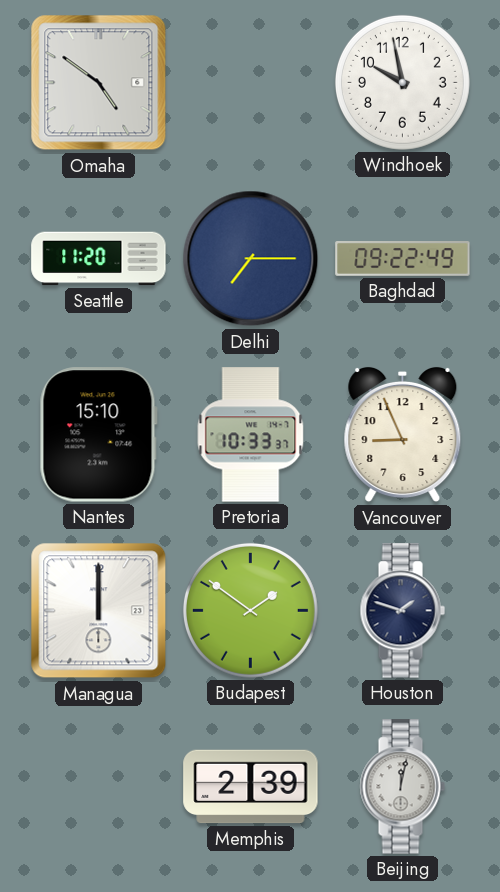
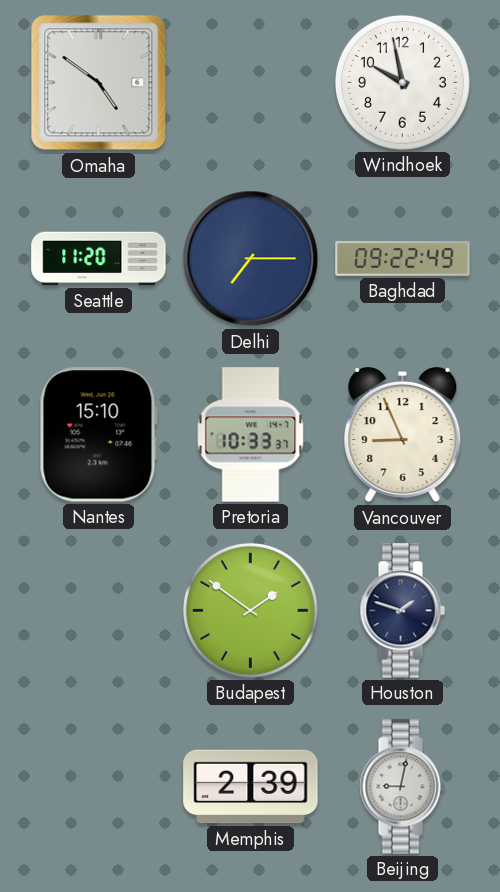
Managua: 12:00 -> none (99, 611)
Beijing: 12:02 -> 9:02 (402, 787)
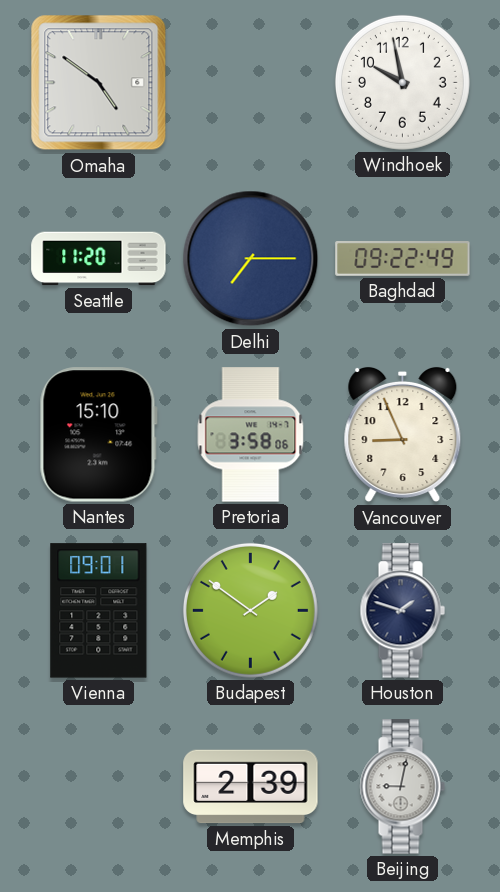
Pretoria: 10:33 -> 3:58 (251, 435)
Vienna: none -> 09:01 (99, 611)
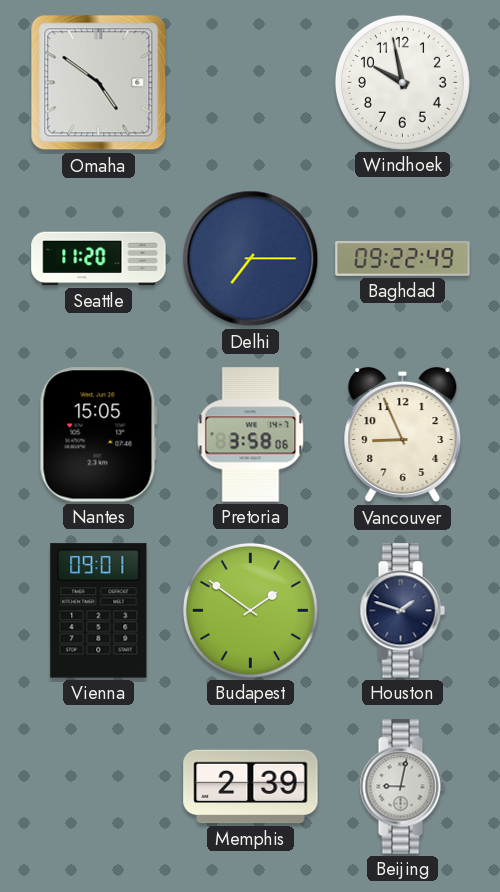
Nantes: 15:10 -> 15:05 (98, 435)
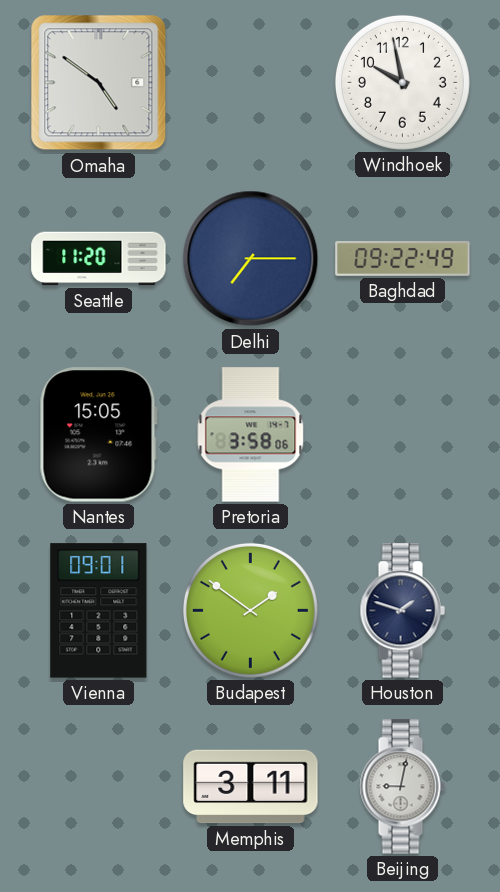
Vancouver: 8:56 -> none (403, 435)
Memphis: 2:39 -> 3:11 (251, 787)
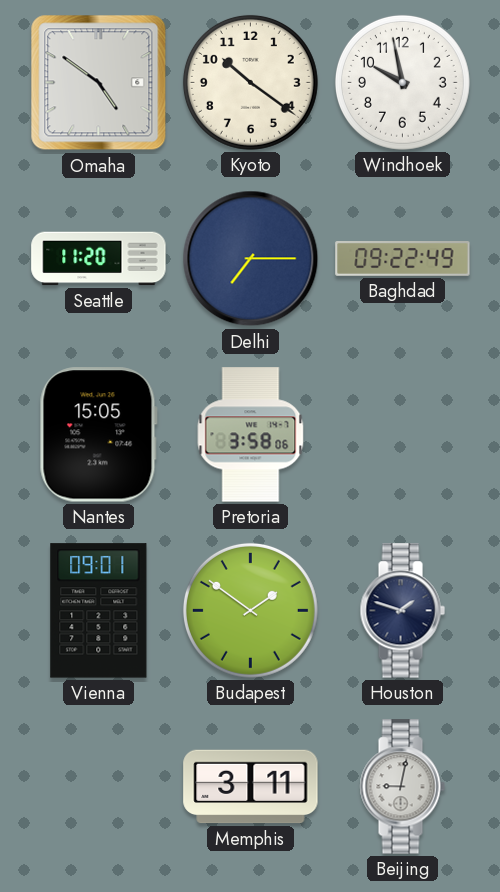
Kyoto: none -> 10:21 (250, 82)
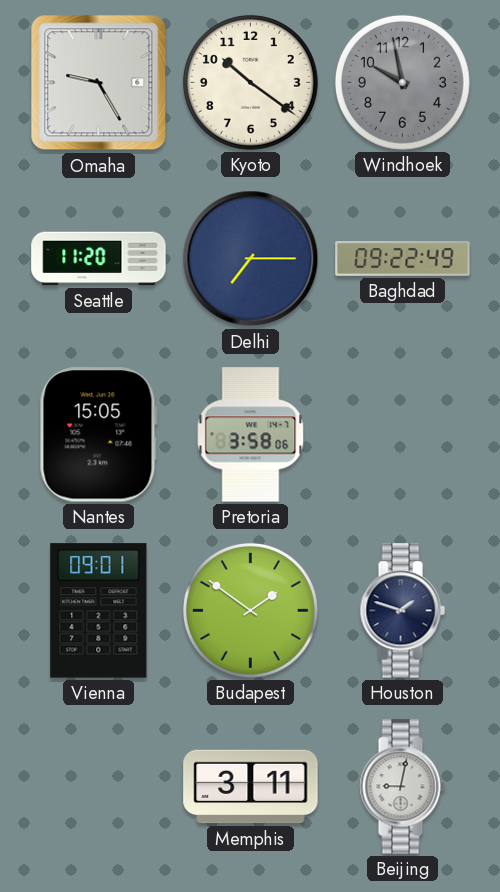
Omaha: 4:51 -> 9:25 (99, 83)
Windhoek dial: white -> grey (402, 82)
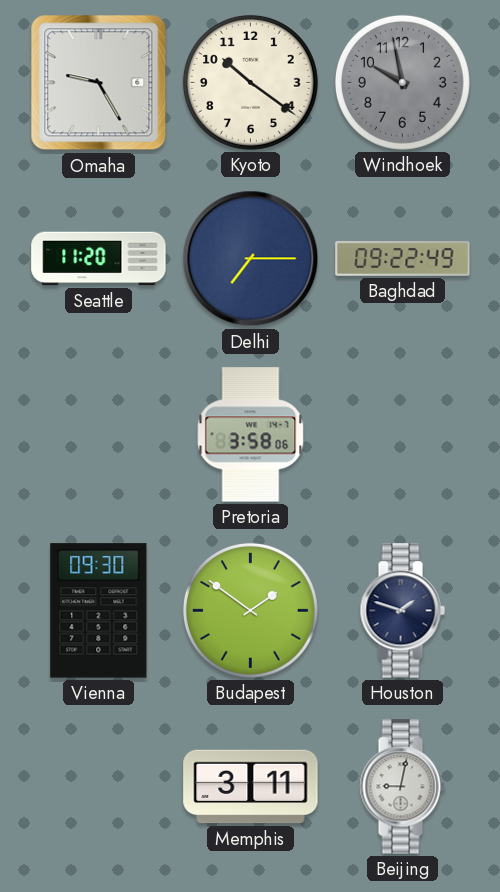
Nantes: 15:05 -> none (98, 435)
Vienna: 09:01 -> 09:30 (99, 611)
